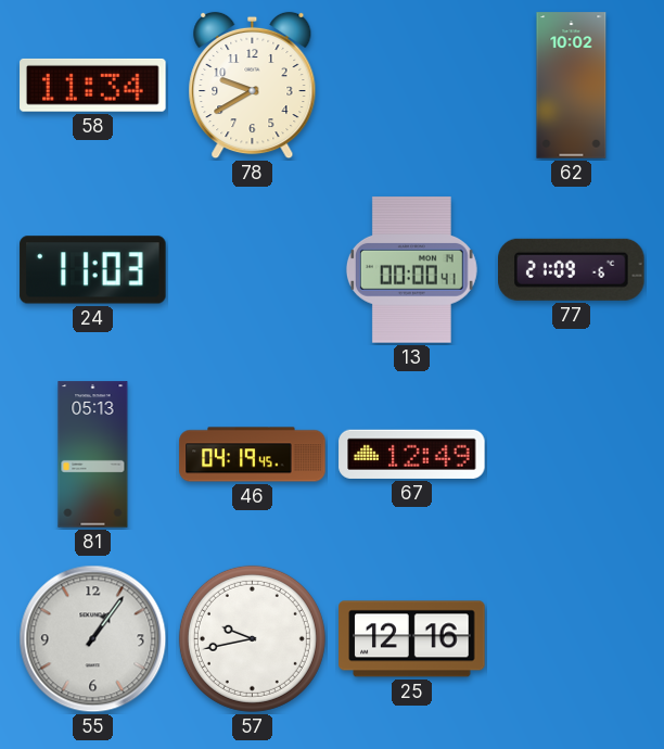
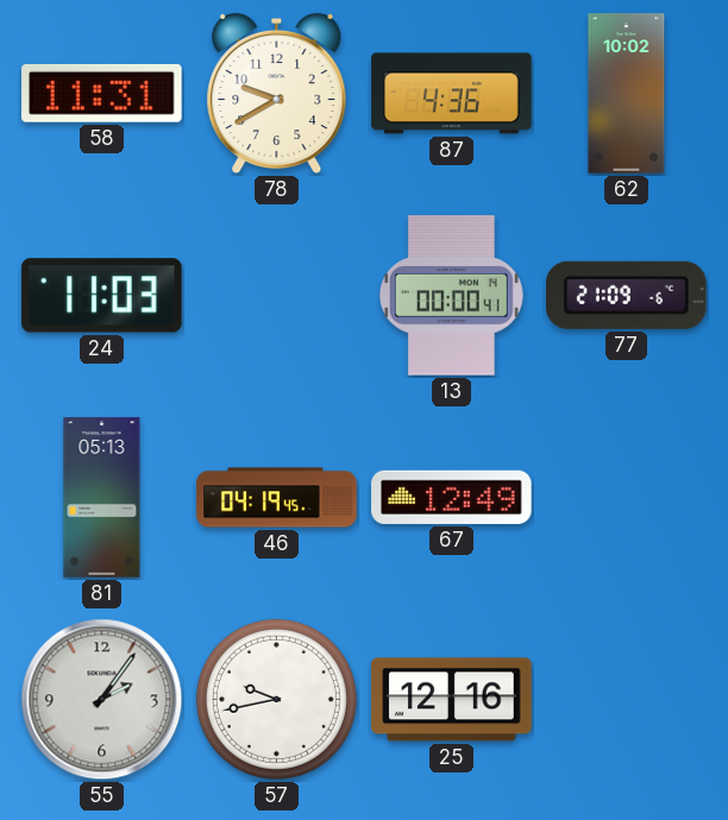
58: 11:34 -> 11:31 (102, 93)
87: none -> 4:36 (452, 94)
55: 1:06 -> 2:06 (102, 700)
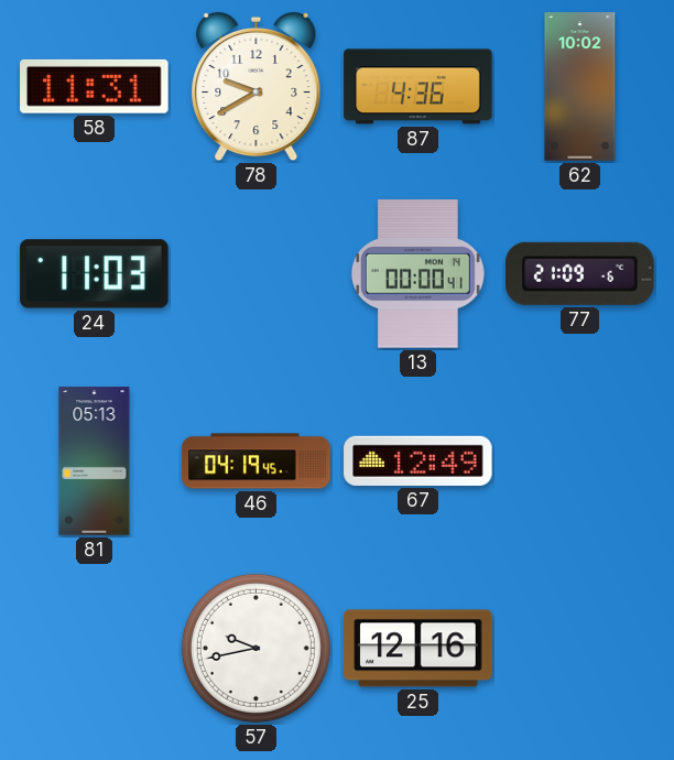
55: 2:06 -> none (102, 700)
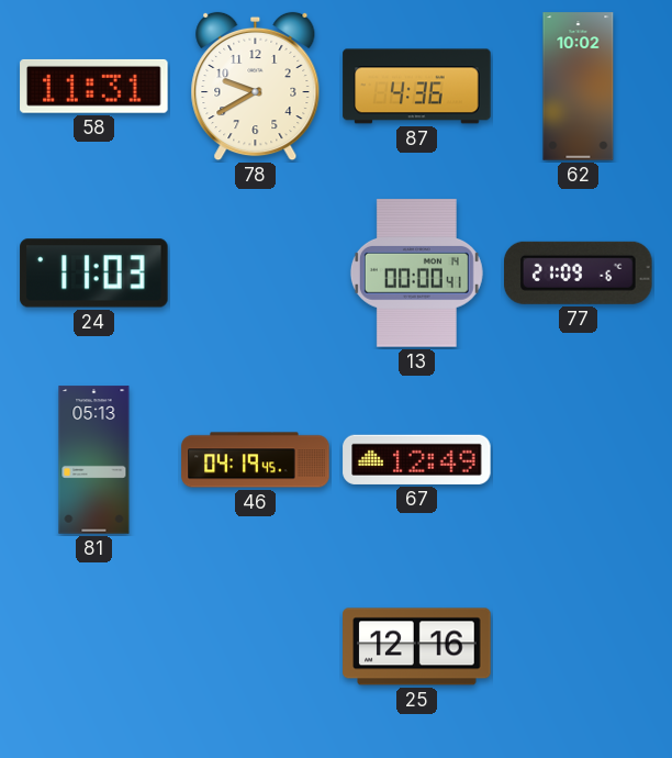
57: 9:43 -> none (256, 648)
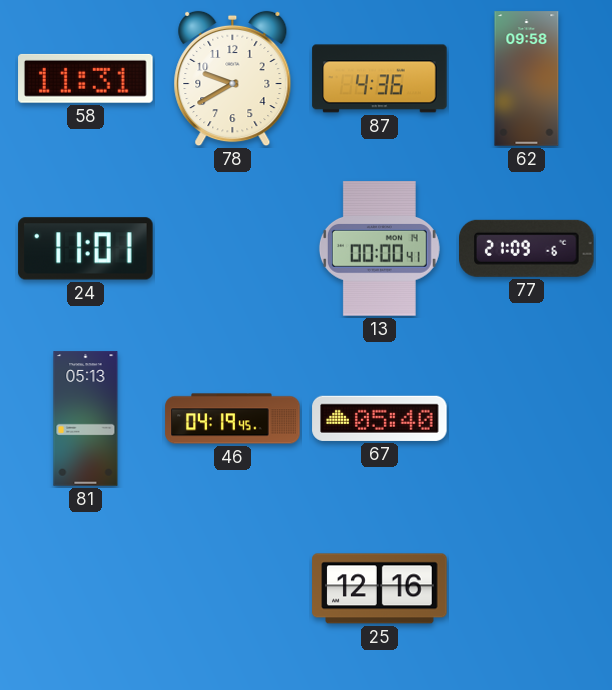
62: 10:02 -> 09:58 (527, 79)
24: 11:03 -> 11:01 (86, 249)
67: 12:49 -> 05:40 (380, 418)
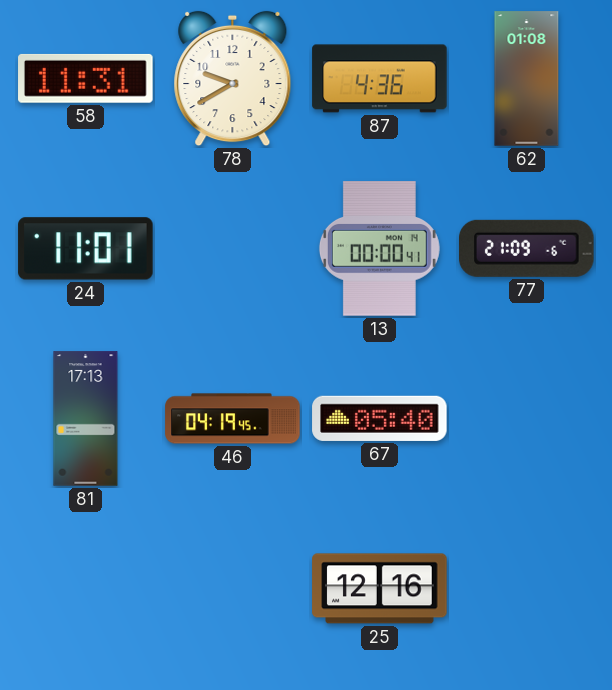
62: 09:58 -> 01:08 (527, 79)
81: 05:13 -> 17:13 (86, 419)
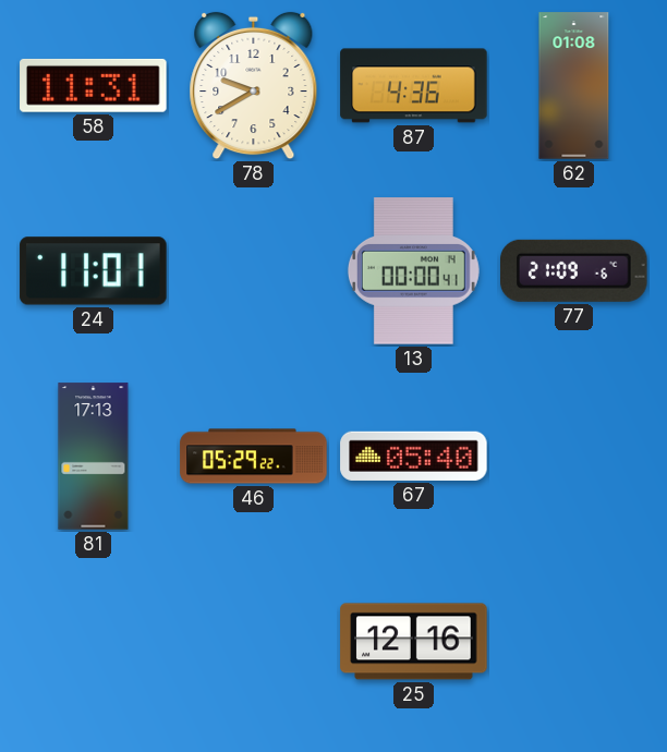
46: 04:19 -> 05:29 (254, 457)
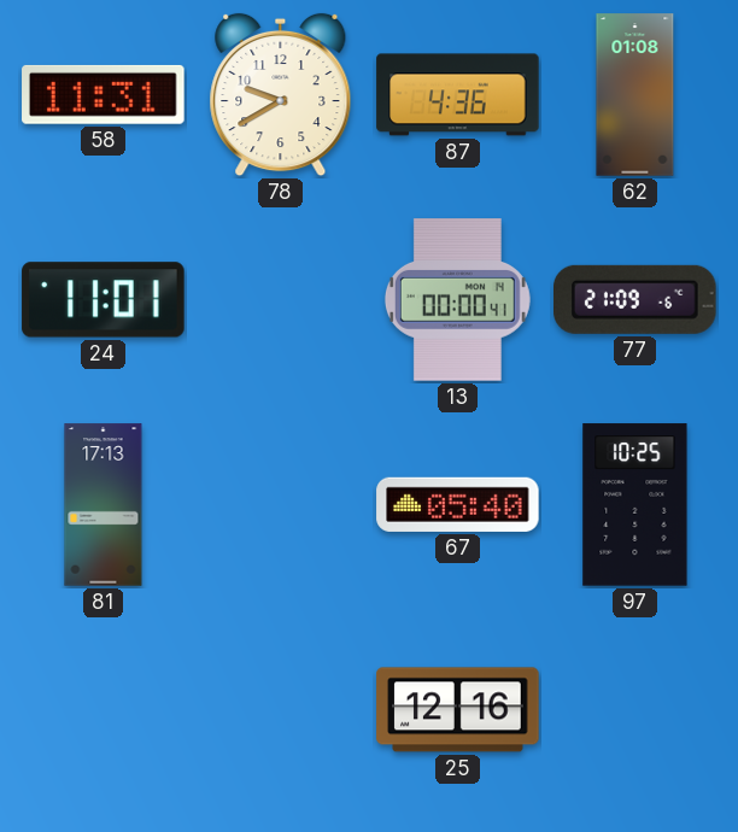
46: 05:29 -> none (254, 457)
97: none -> 10:25 (635, 505)
